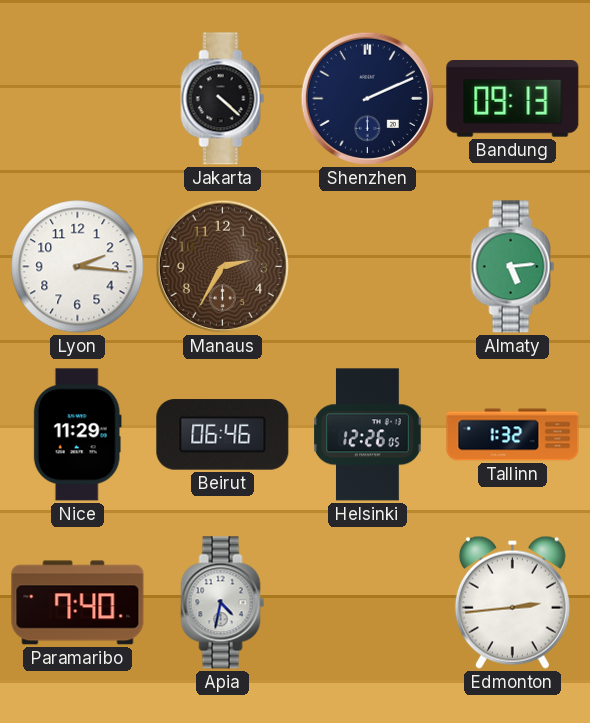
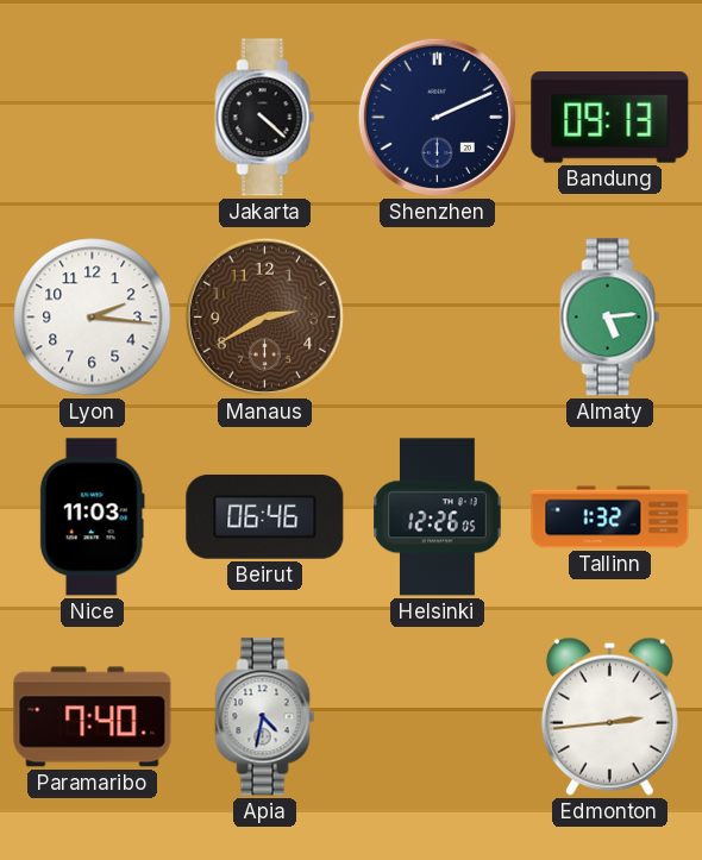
Manaus: 2:35 -> 2:40 (264, 316)
Nice: 11:29 -> 11:03 (92, 517)
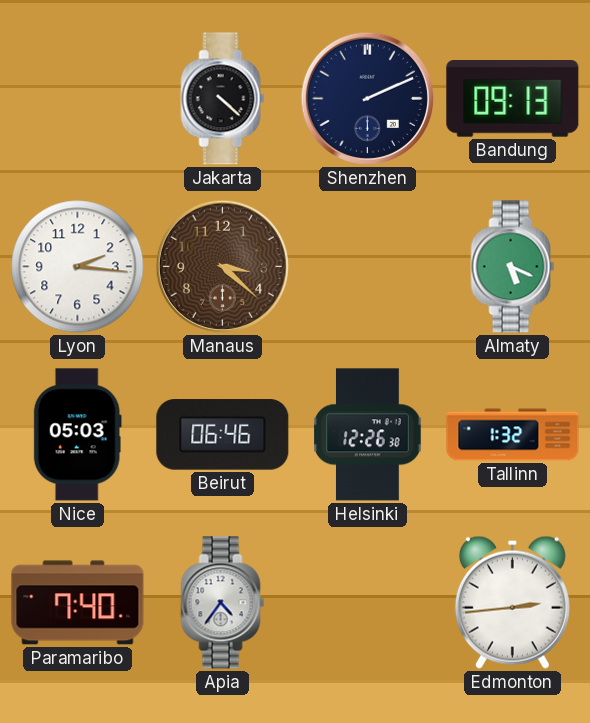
Manaus: 2:40 -> 3:22 (222, 266)
Almaty: 5:14 -> 5:19 (513, 267)
Nice: 11:03 -> 05:03 (77, 435)
Helsinki: 12:26:05 -> 12:26:38 (368, 435)
Apia: 4:32 -> 4:36 (223, 603)
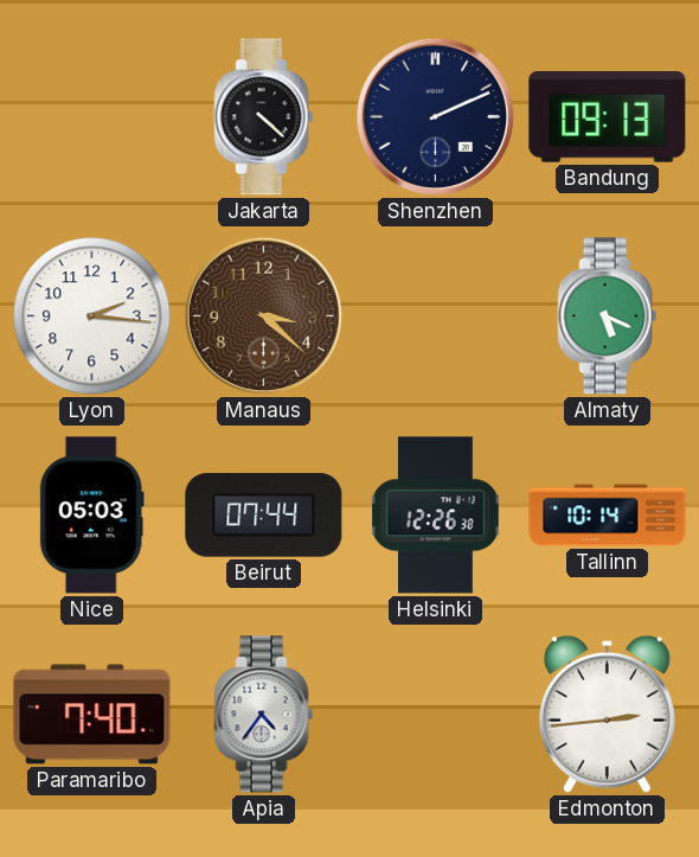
Beirut: 06:46 -> 07:44 (264, 516)
Tallinn: 1:32 -> 10:14 (608, 516)
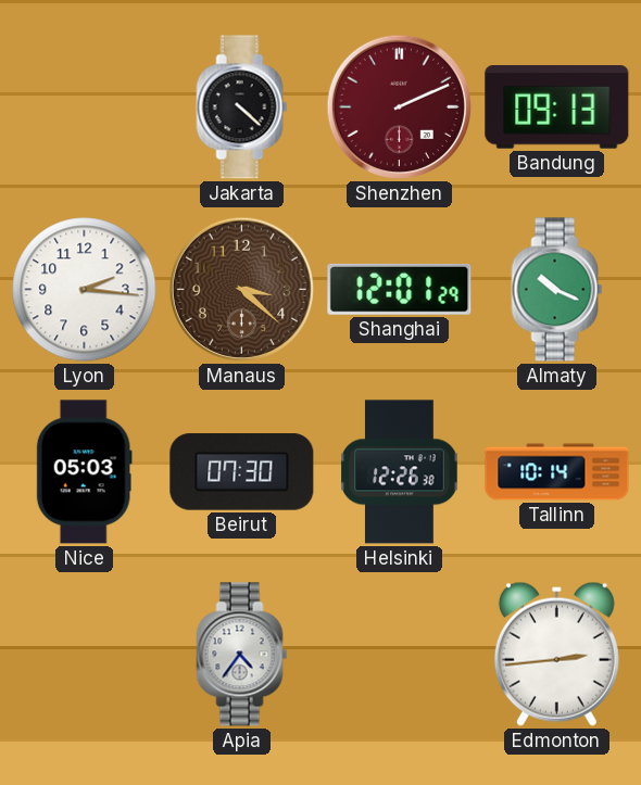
Shenzhen dial: navy -> burgundy (399, 106)
Shanghai: none -> 12:01 (400, 289)
Almaty: 5:19 -> 10:19 (557, 290)
Beirut: 07:44 -> 07:30 (242, 472)
Paramaribo: 7:40 -> none (92, 715)
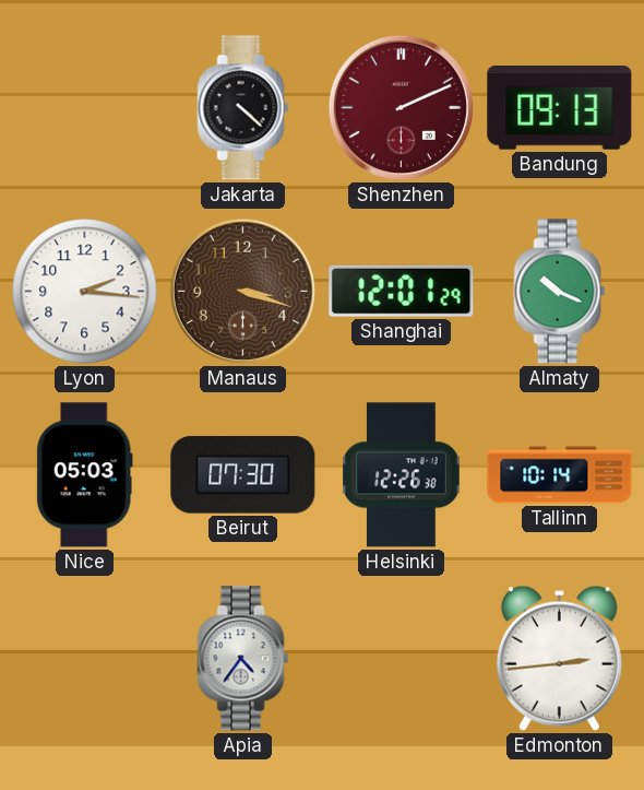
Manaus: 3:22 -> 3:18 (242, 291)
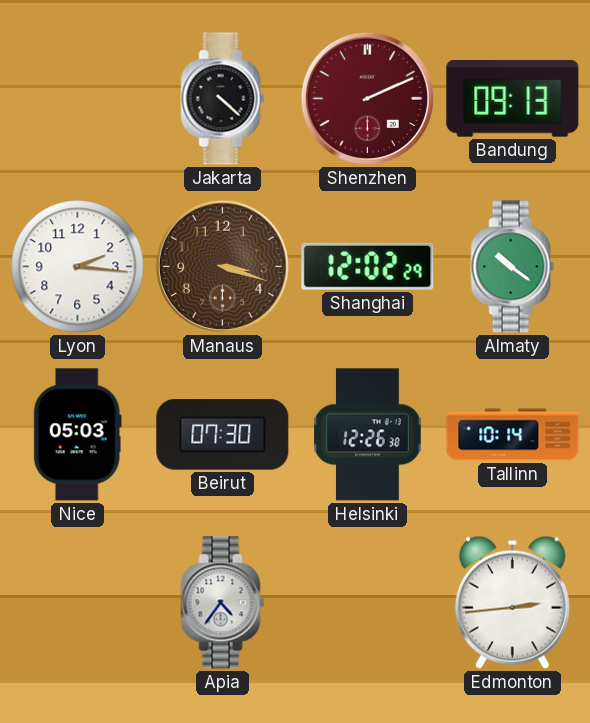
Shanghai: 12:01 -> 12:02 (368, 266)
Almaty: 10:19 -> 10:21 (513, 267)
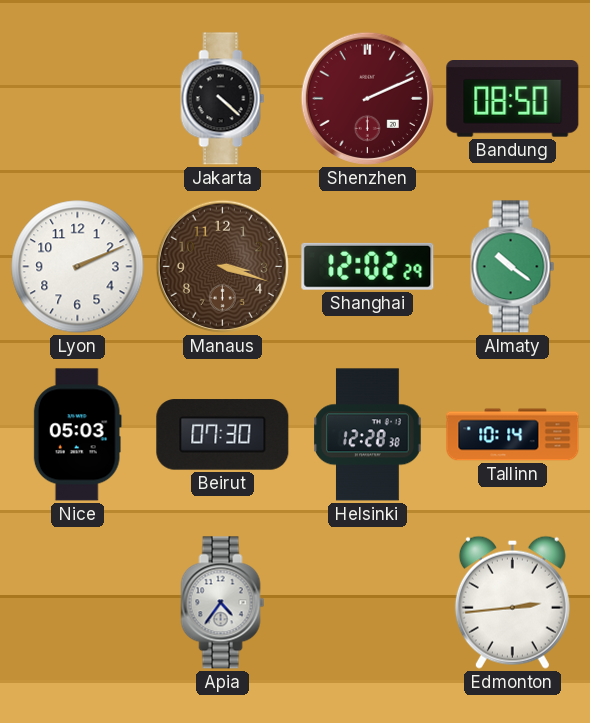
Bandung: 09:13 -> 08:50 (513, 99)
Lyon: 2:16 -> 2:11 (78, 267)
Helsinki: 12:26 -> 12:28 (368, 435)
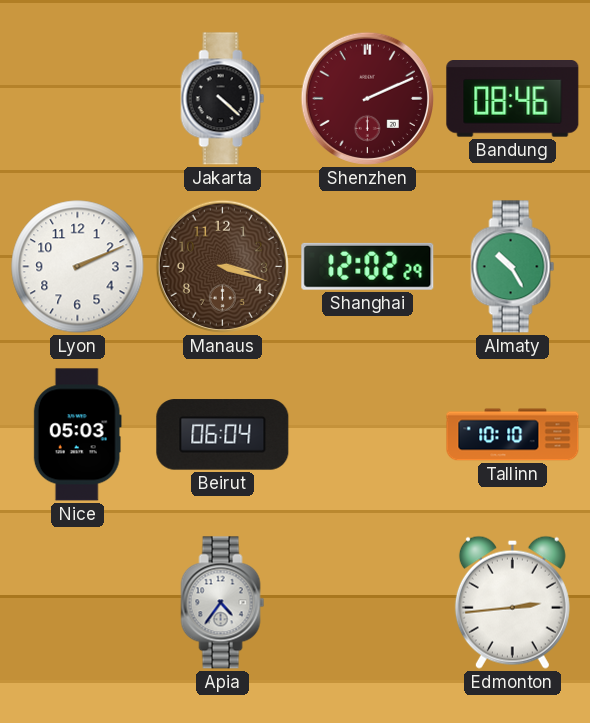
Bandung: 08:50 -> 08:46 (513, 99)
Almaty: 10:21 -> 10:25 (513, 267)
Beirut: 07:30 -> 06:04 (223, 435)
Helsinki: 12:28 -> none (368, 435)
Tallinn: 10:14 -> 10:10 (513, 435)
